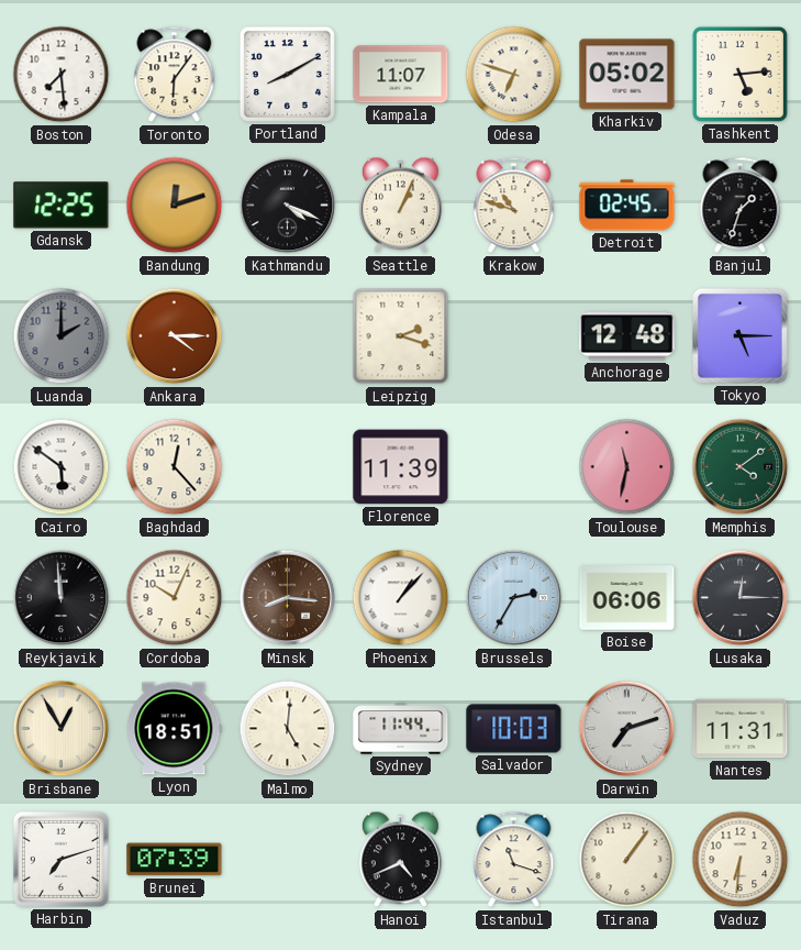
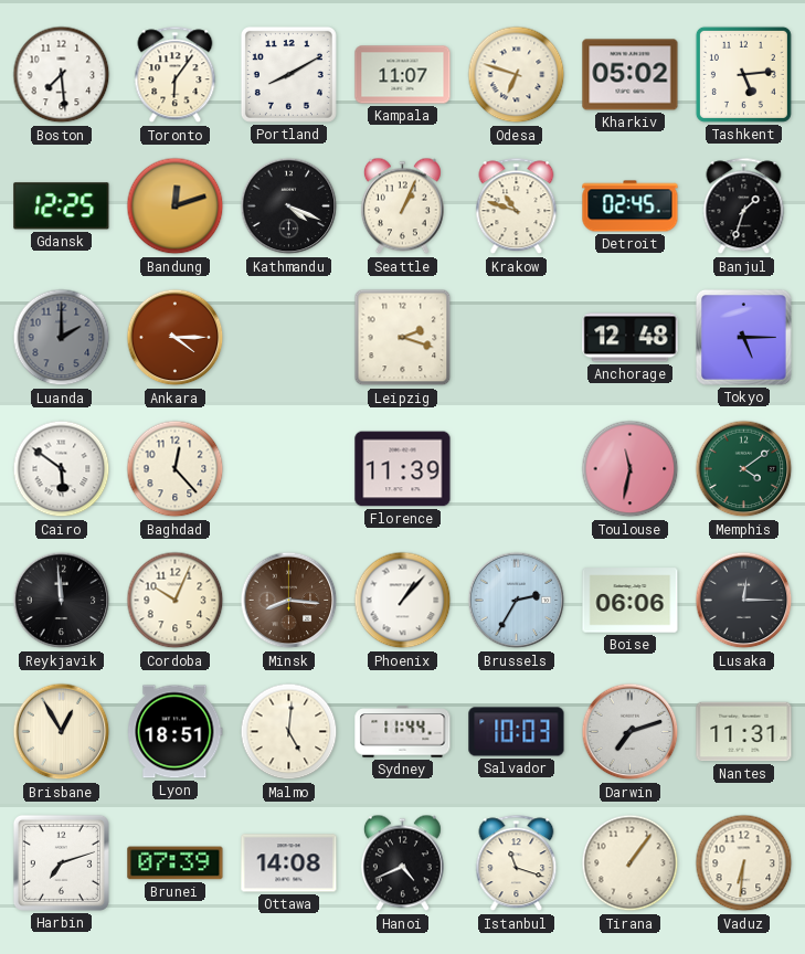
Ottawa: none -> 14:08 (289, 863)
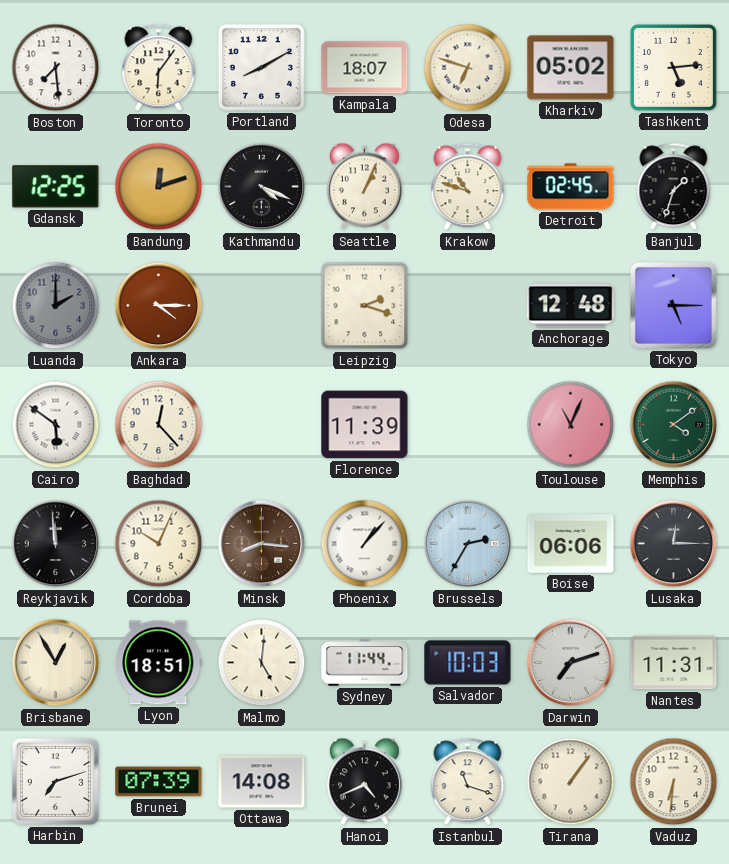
Kampala: 11:07 -> 18:07 (365, 68)
Toulouse: 11:32 -> 11:04 (571, 425)
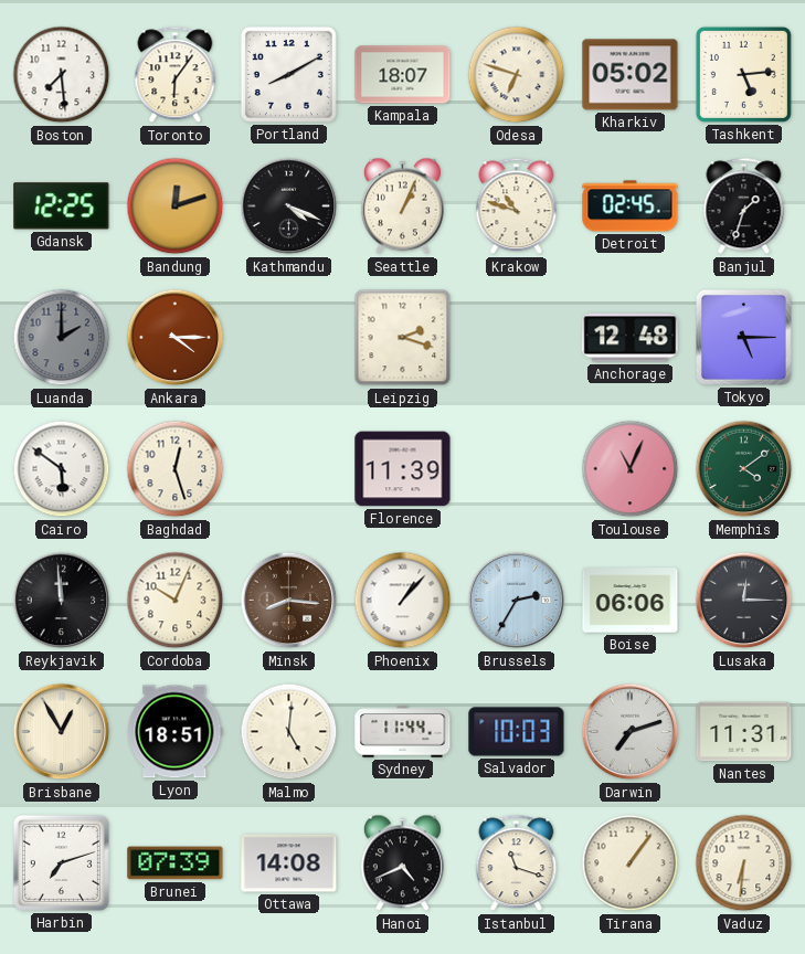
Baghdad: 12:23 -> 12:27 (176, 469)
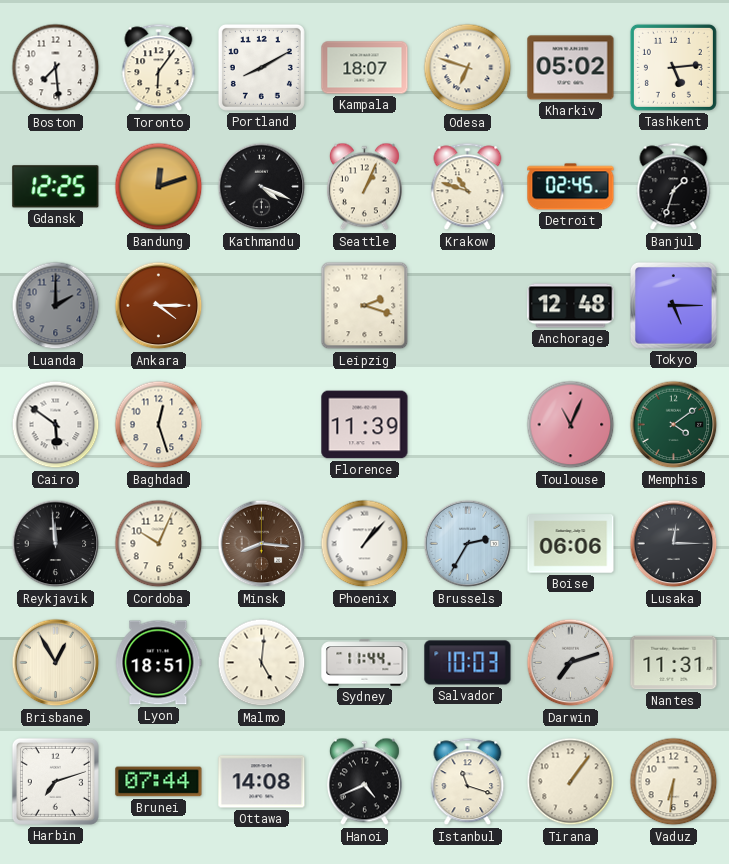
Brunei: 07:39 -> 07:44 (159, 782)
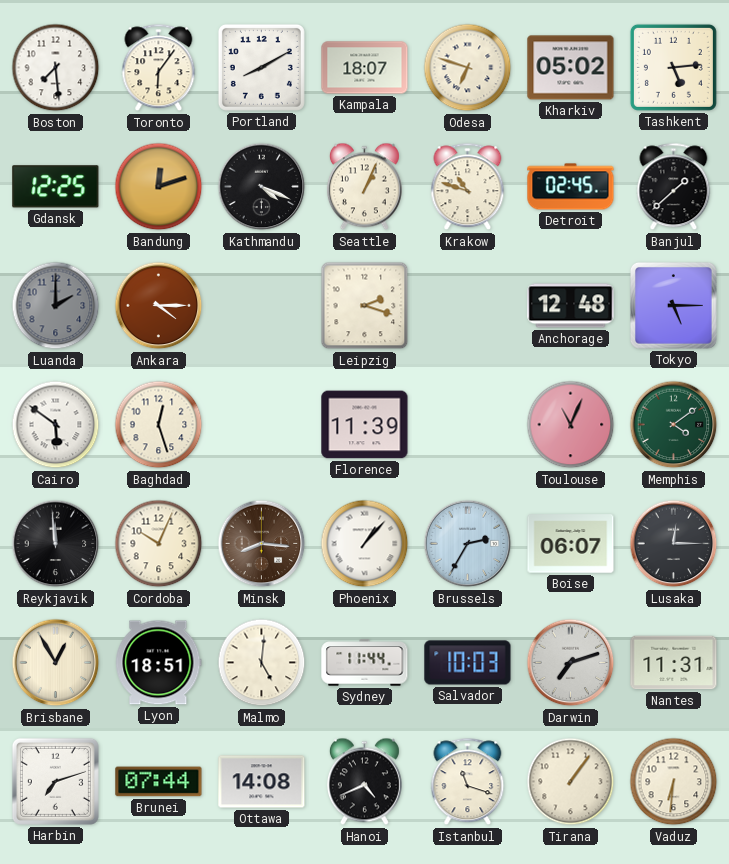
Banjul: 1:33 -> 1:38 (674, 187)
Boise: 06:06 -> 06:07 (571, 544)
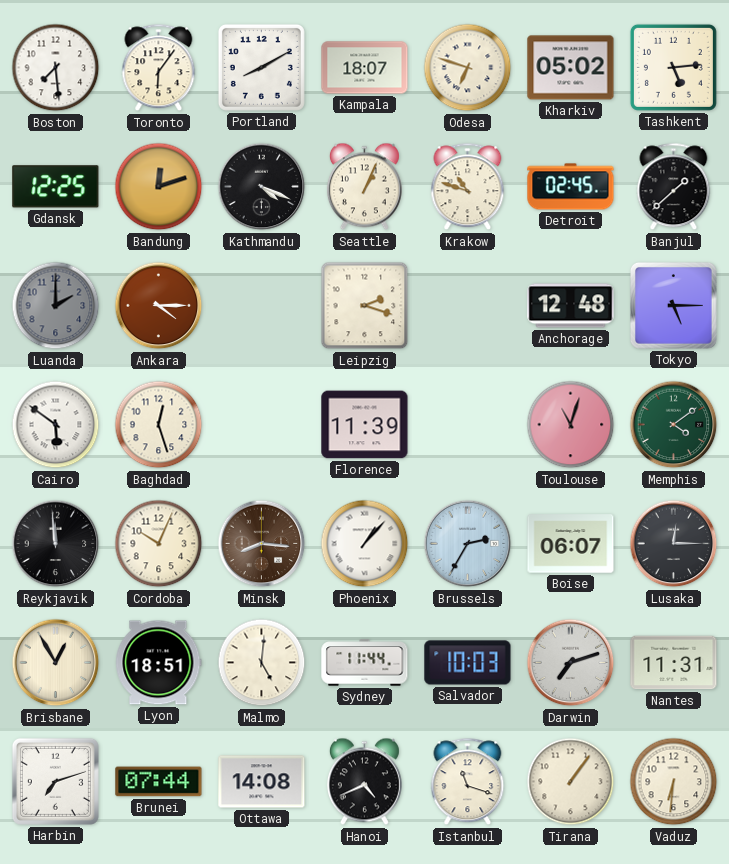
Toulouse: 11:04 -> 11:03 (571, 425)
